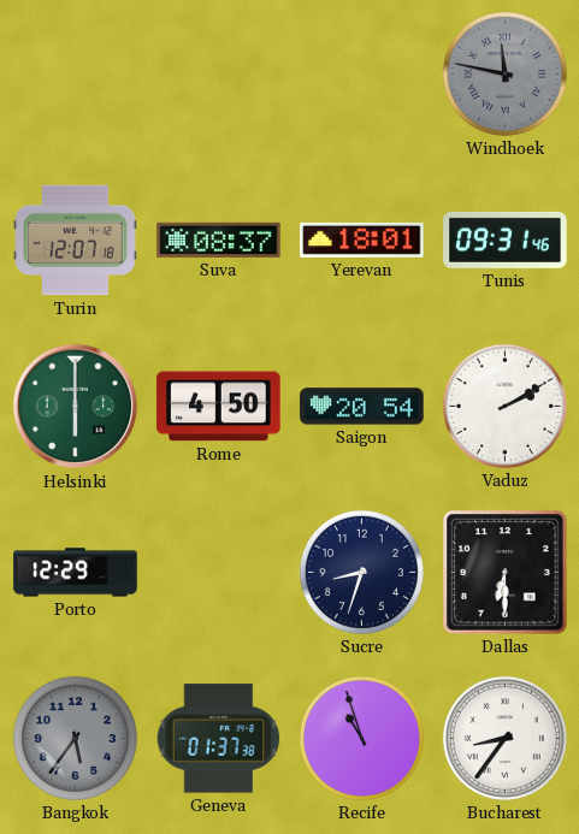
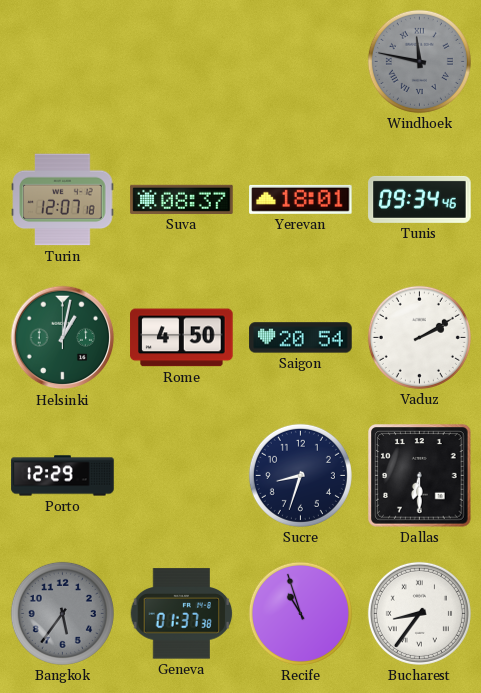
Tunis: 09:31 -> 09:34 (420, 199)
Helsinki: 6:00 -> 1:02 (63, 338)
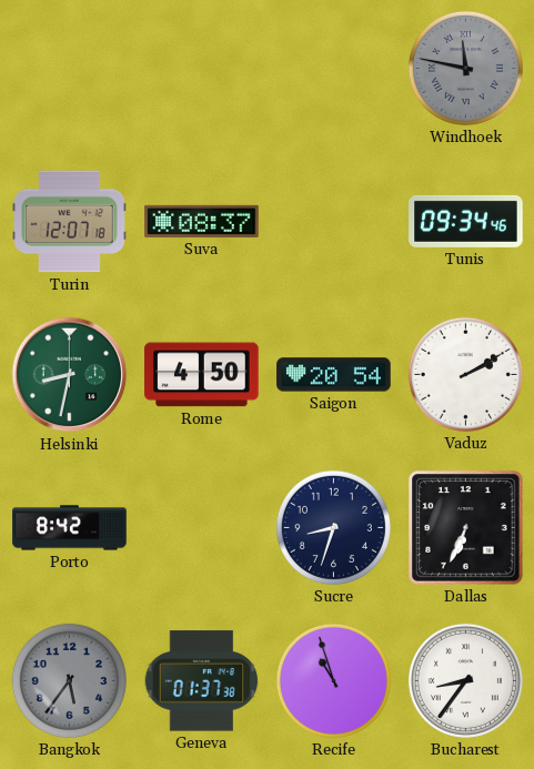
Yerevan: 18:01 -> none (301, 199)
Helsinki: 1:02 -> 8:32 (70, 375)
Porto: 12:29 -> 8:42 (70, 528)
Dallas: 6:30 -> 6:34 (466, 528)
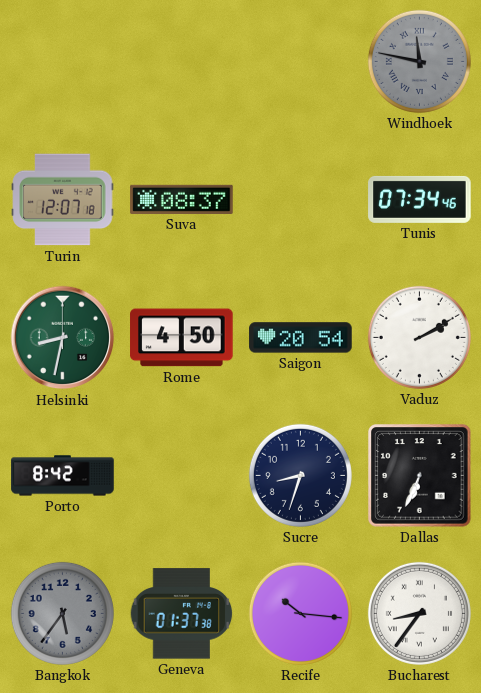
Tunis: 09:34 -> 07:34 (420, 199)
Recife: 10:57 -> 10:16 (300, 613)
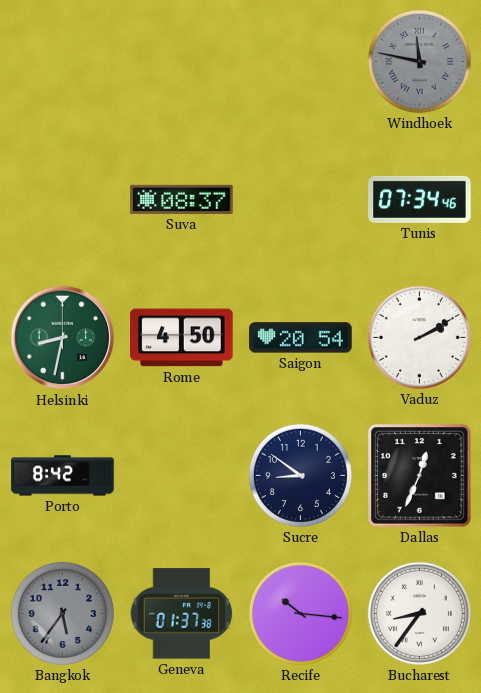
Turin: 12:07 -> none (63, 200)
Sucre: 8:33 -> 8:51 (300, 475)
Dallas: 6:34 -> 12:34 (420, 476)
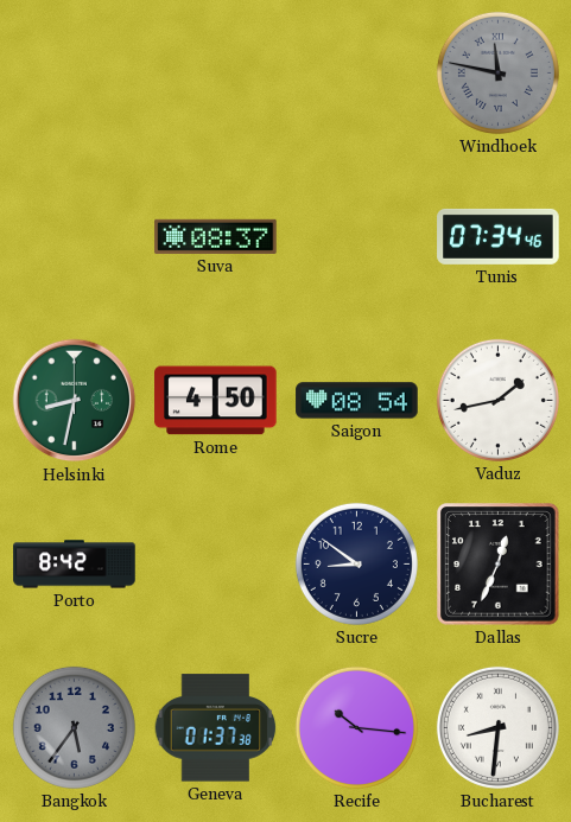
Saigon: 20:54 -> 08:54 (357, 401)
Vaduz: 2:10 -> 1:43 (497, 400)
Bucharest: 8:36 -> 8:31 (497, 727)
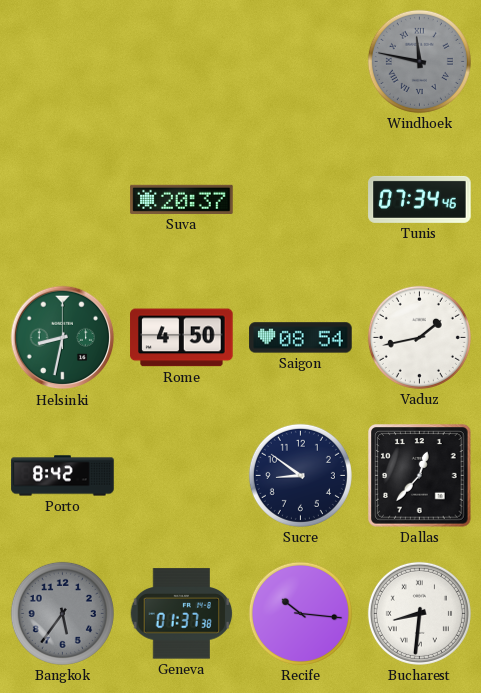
Suva: 08:37 -> 20:37 (182, 199)
Dallas: 12:34 -> 12:37 (420, 476)
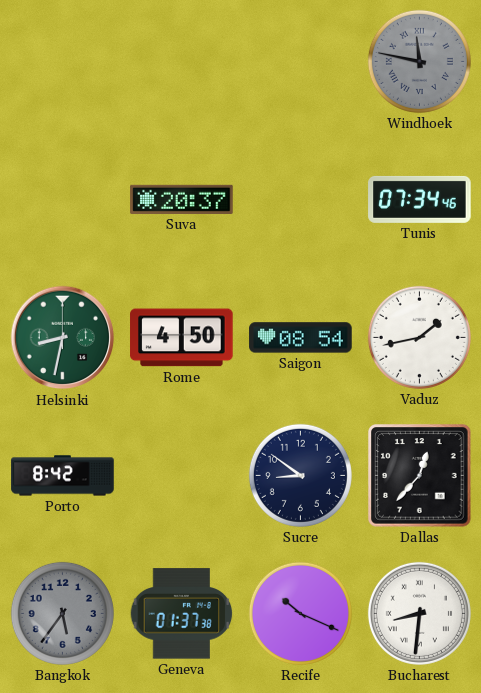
Recife: 10:16 -> 10:19 (300, 613)
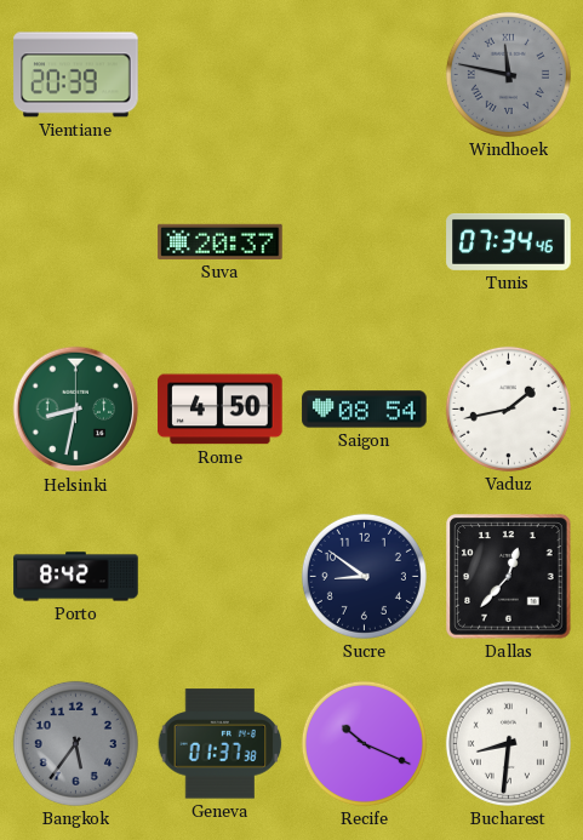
Vientiane: none -> 20:39 (76, 75)
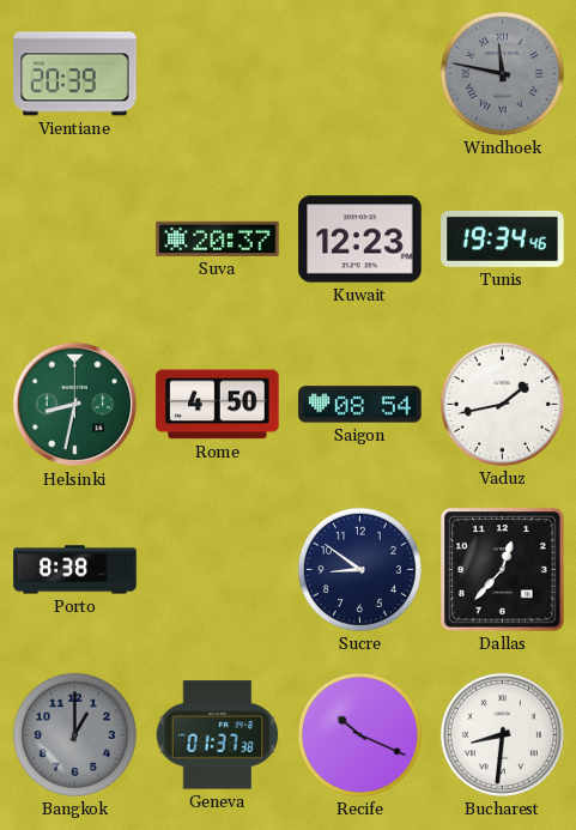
Kuwait: none -> 12:23 (360, 240)
Tunis: 07:34 -> 19:34 (503, 238)
Porto: 8:42 -> 8:38 (75, 570)
Bangkok: 5:36 -> 1:00 (74, 734)
